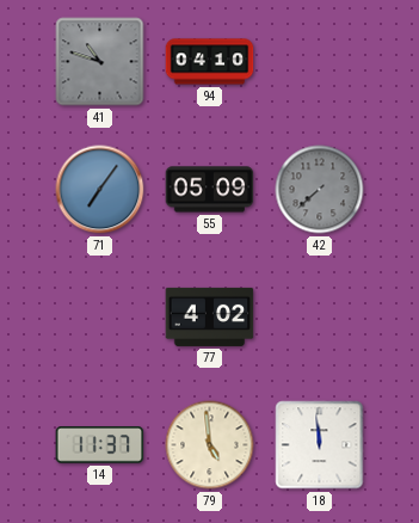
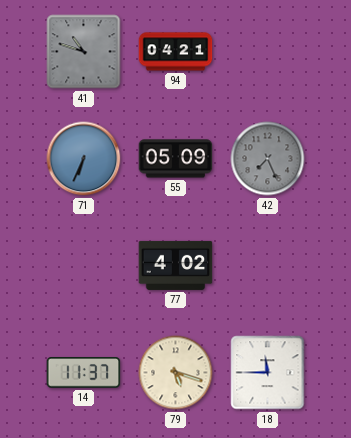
94: 04:10 -> 04:21 (176, 52)
71: 7:06 -> 6:34 (84, 159)
42: 7:38 -> 7:26 (268, 159)
79: 4:59 -> 5:18 (176, 373)
18: 11:59 -> 11:45 (268, 373)
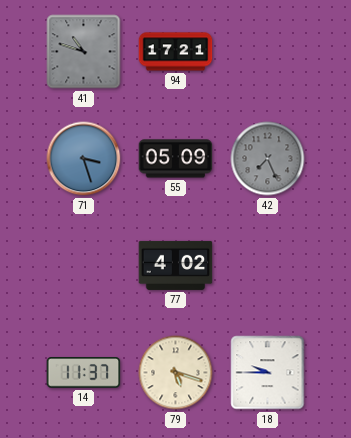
94: 04:21 -> 17:21 (176, 52)
71: 6:34 -> 3:27 (84, 159)
18: 11:45 -> 9:45 (268, 373)
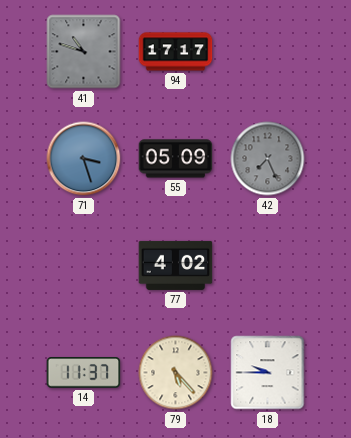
94: 17:21 -> 17:17 (176, 52)
79: 5:18 -> 5:23 (176, 373)
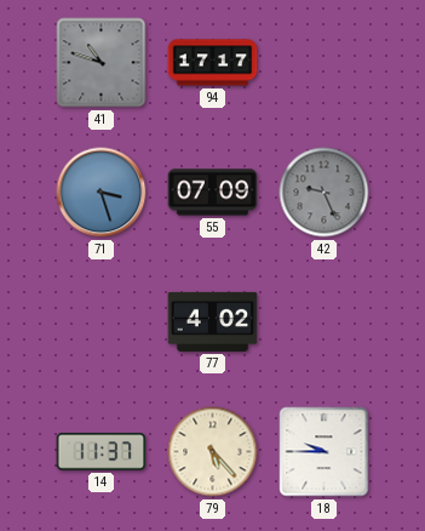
55: 05:09 -> 07:09 (213, 193)
42: 7:26 -> 9:26 (325, 193)
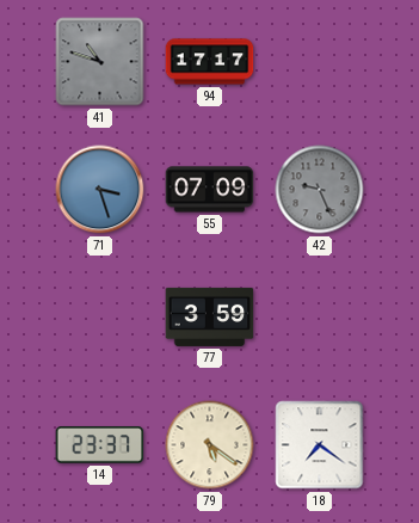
77: 4:02 -> 3:59 (210, 316)
14: 11:37 -> 23:37 (100, 445)
79: 5:23 -> 5:21 (210, 445)
18: 9:45 -> 7:21 (320, 445)
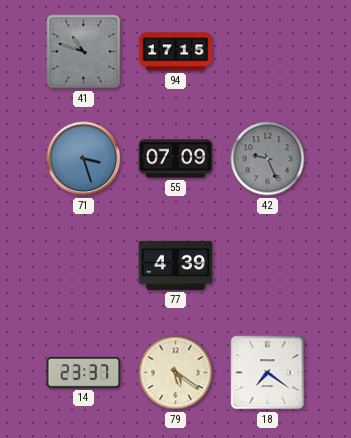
94: 17:17 -> 17:15 (176, 52)
77: 3:59 -> 4:39 (176, 265)
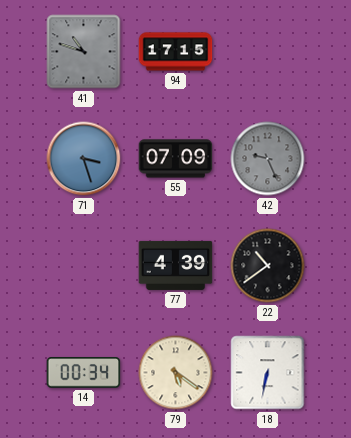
22: none -> 10:39 (268, 266)
14: 23:37 -> 00:34 (84, 373)
18: 7:21 -> 6:32 (268, 373)
